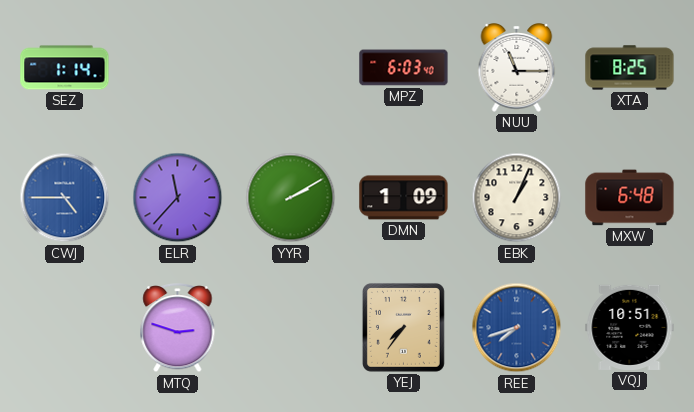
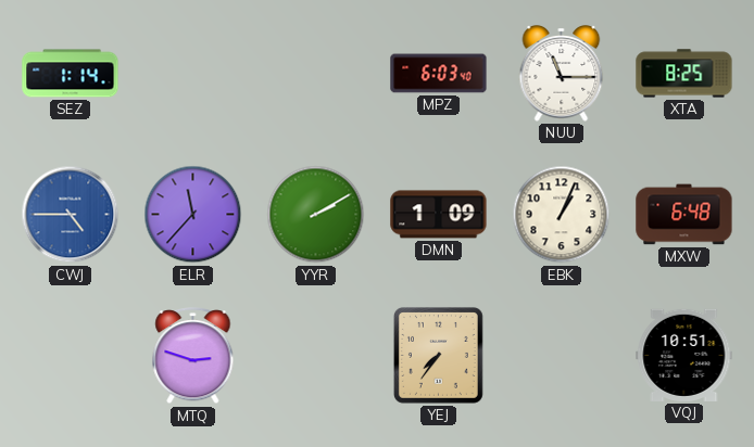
REE: 7:42 -> none (517, 328)
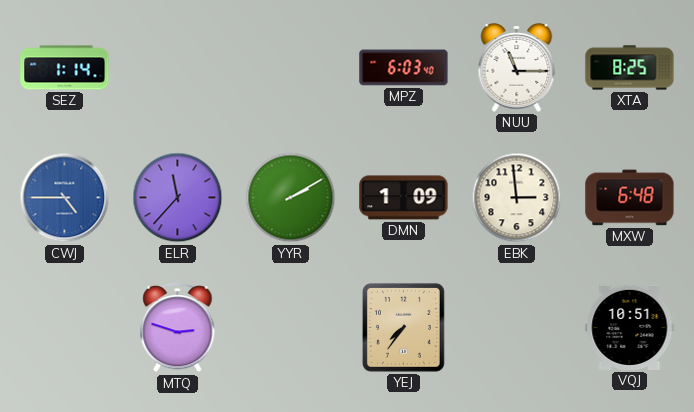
EBK: 1:04 -> 2:59 (517, 198)
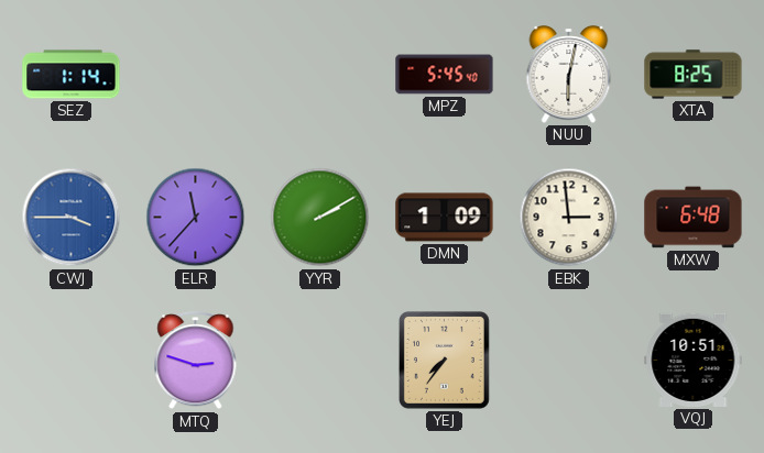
MPZ: 6:03 -> 5:45 (445, 75)
NUU: 11:15 -> 6:02 (569, 75)
CWJ: 4:45 -> 3:45 (72, 218)
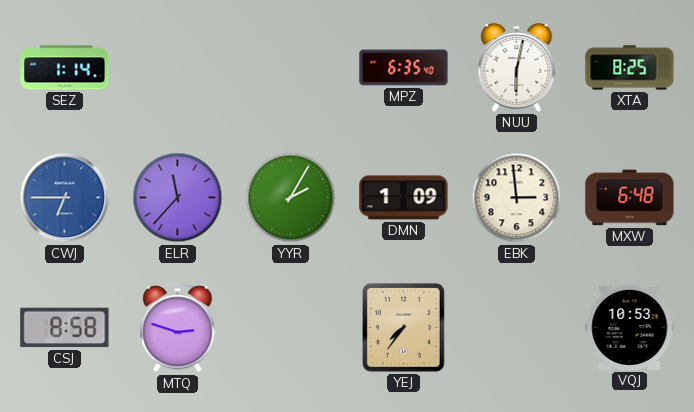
MPZ: 5:45 -> 6:35 (404, 68)
CWJ: 3:45 -> 6:45 (65, 198)
YYR: 2:10 -> 2:05 (291, 198)
CSJ: none -> 8:58 (65, 328)
VQJ: 10:51 -> 10:53 (630, 327)
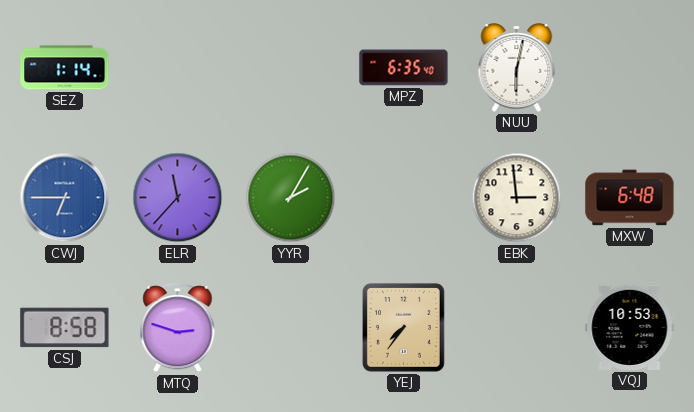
XTA: 8:25 -> none (630, 68)
DMN: 1:09 -> none (404, 198)
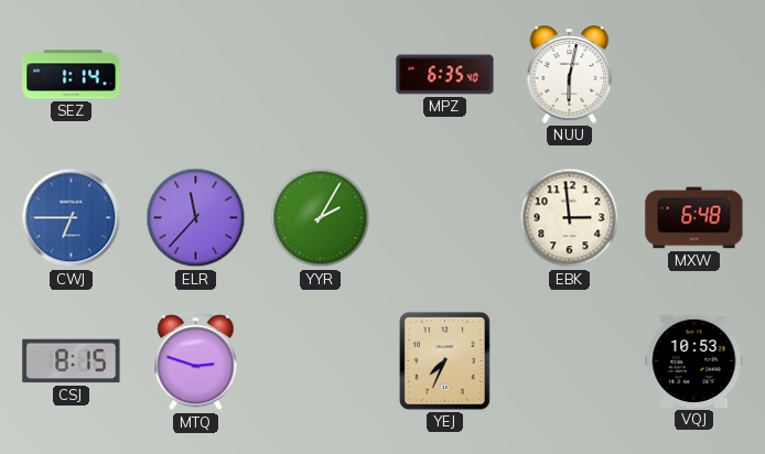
CSJ: 8:58 -> 8:15 (72, 361)
YEJ: 7:36 -> 7:34 (444, 360)
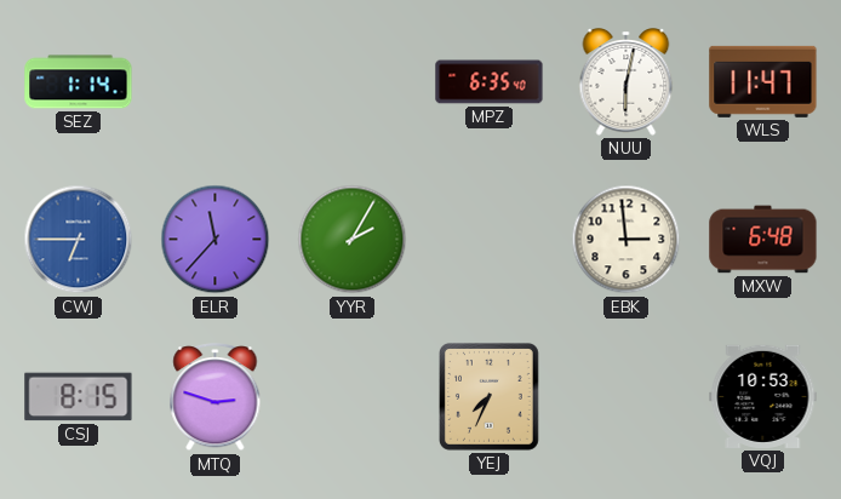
WLS: none -> 11:47 (763, 81)
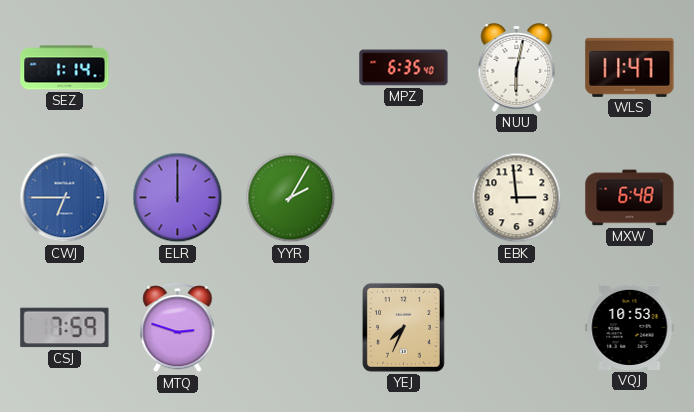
ELR: 11:37 -> 12:00 (178, 198)
CSJ: 8:15 -> 7:59 (65, 328)
